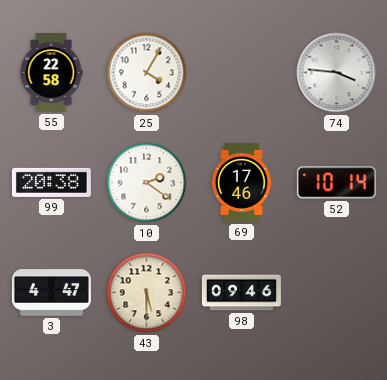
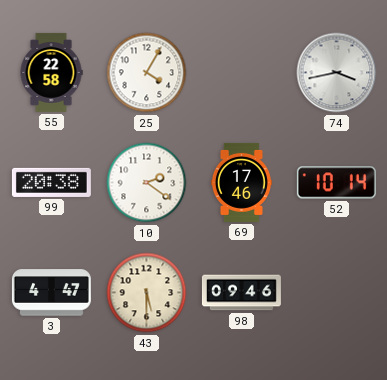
74: 3:46 -> 3:43 (337, 73)
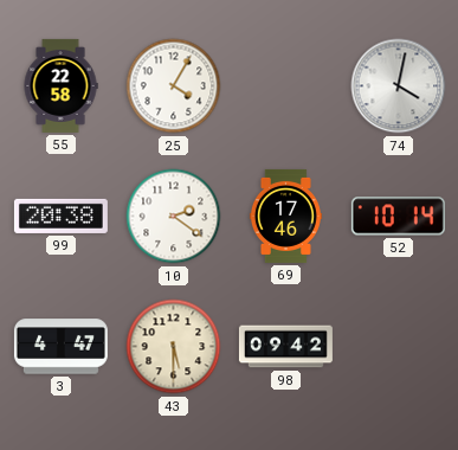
74: 3:43 -> 4:02 (399, 86)
98: 09:46 -> 09:42 (285, 347)
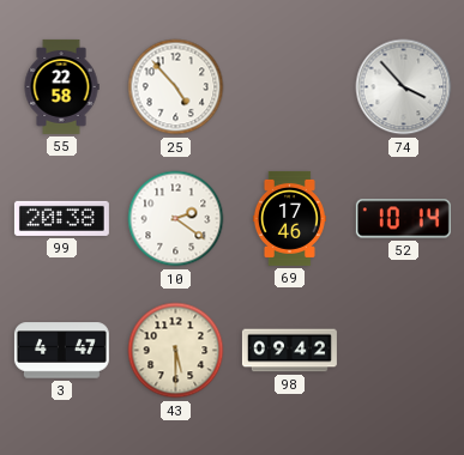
25: 4:05 -> 4:53 (176, 87)
74: 4:02 -> 3:53 (404, 87)
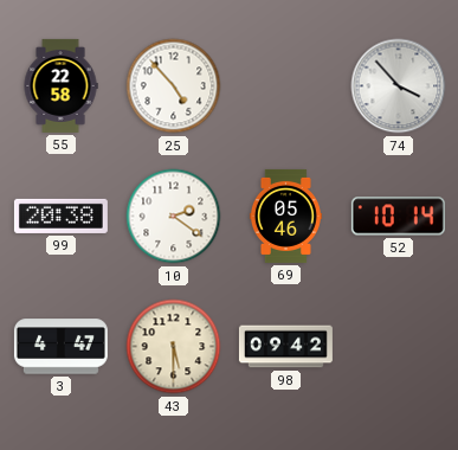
69: 17:46 -> 05:46 (285, 216)
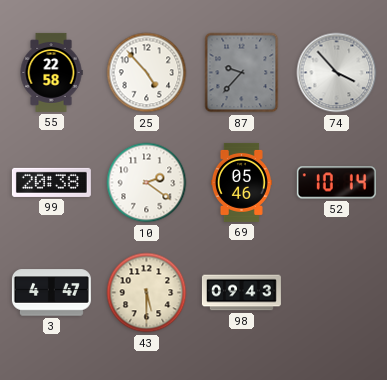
87: none -> 9:37 (242, 73)
98: 09:42 -> 09:43 (241, 293)
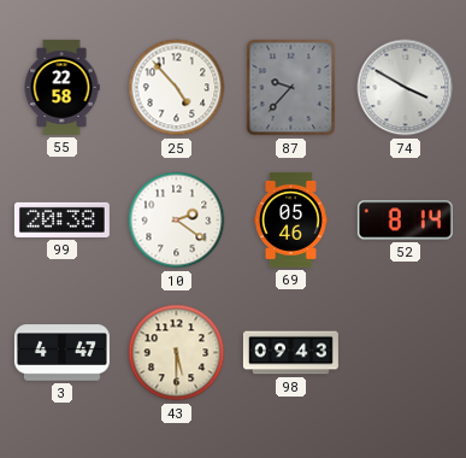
74: 3:53 -> 3:50 (406, 88)
52: 10:14 -> 8:14 (405, 221)
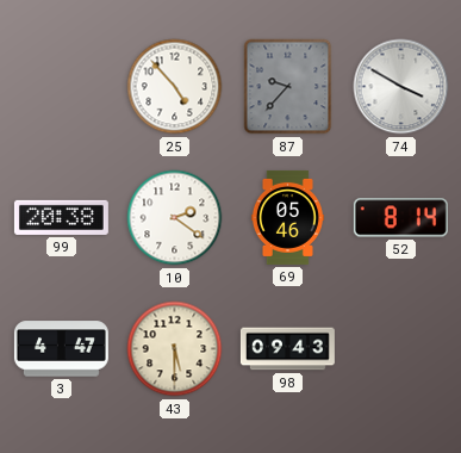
55: 22:58 -> none (61, 87)
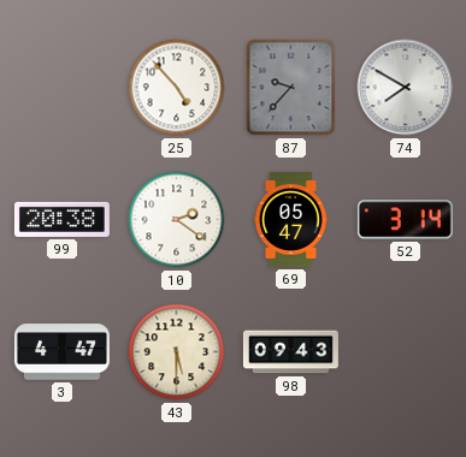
74: 3:50 -> 7:50 (406, 88)
69: 05:46 -> 05:47 (290, 219)
52: 8:14 -> 3:14 (405, 220)
